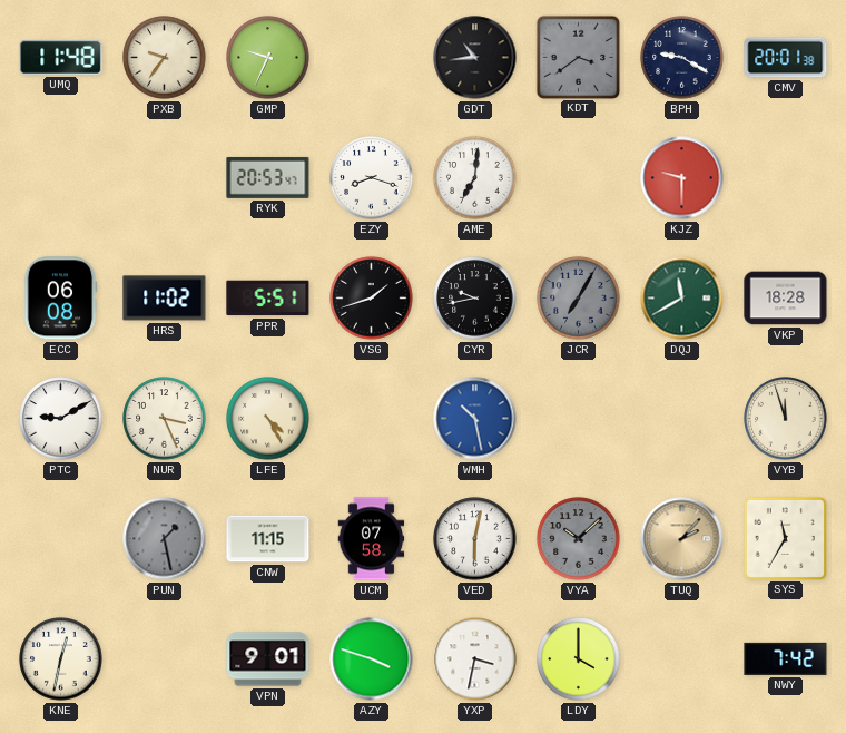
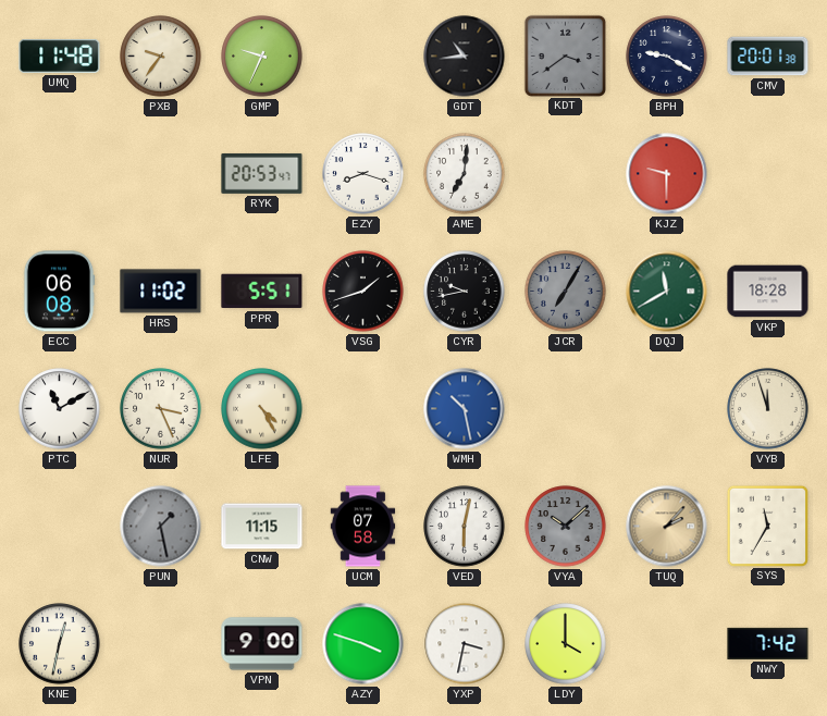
PTC: 9:10 -> 11:10 (60, 409)
VPN: 9:01 -> 9:00 (262, 644)
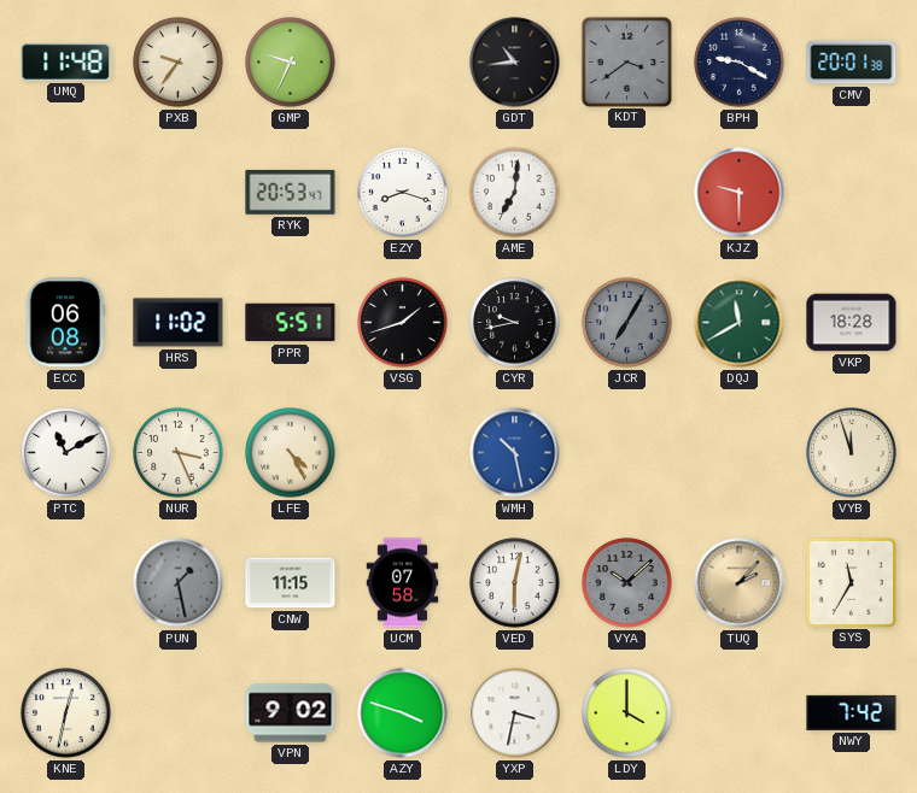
VPN: 9:00 -> 9:02 (291, 713)
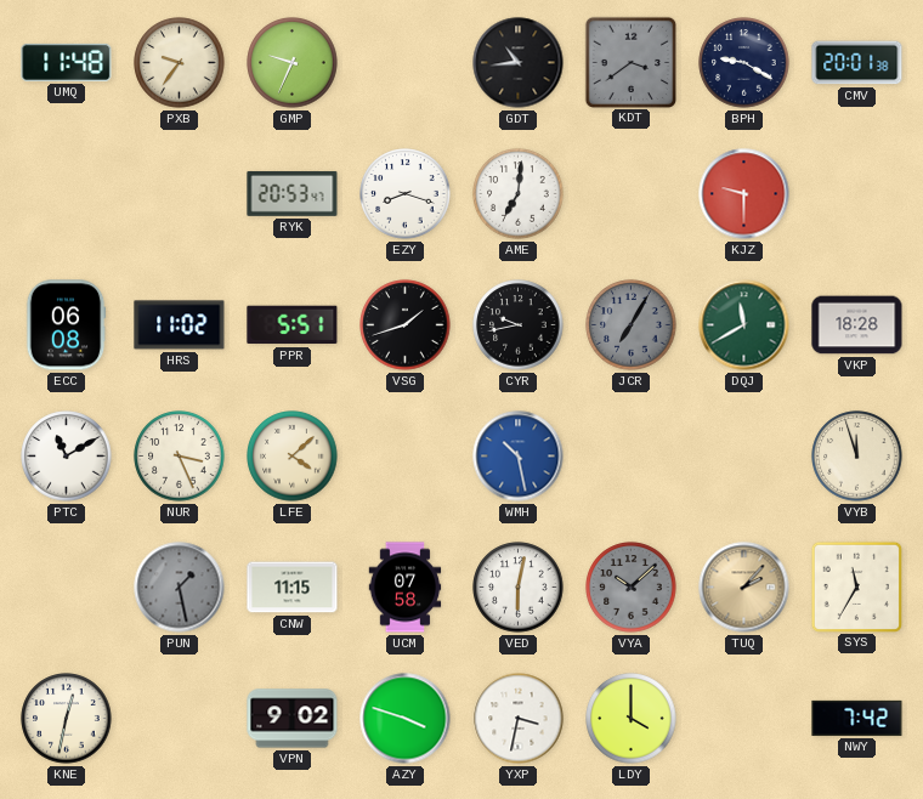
LFE: 4:25 -> 4:08 (293, 457)
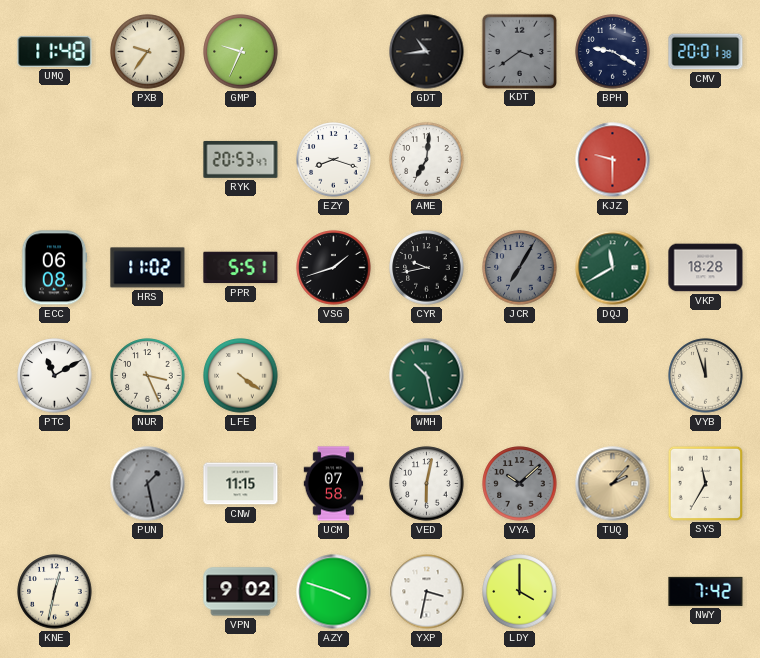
LFE: 4:08 -> 4:21 (241, 376)
WMH dial: blue -> green (427, 376)
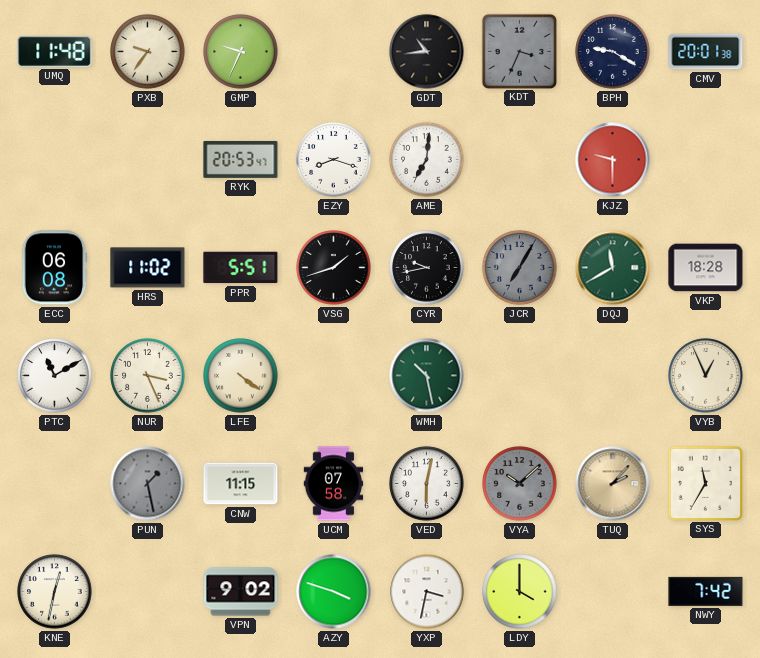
KDT: 3:39 -> 3:34 (519, 51)
VYB: 11:57 -> 12:56 (706, 376)
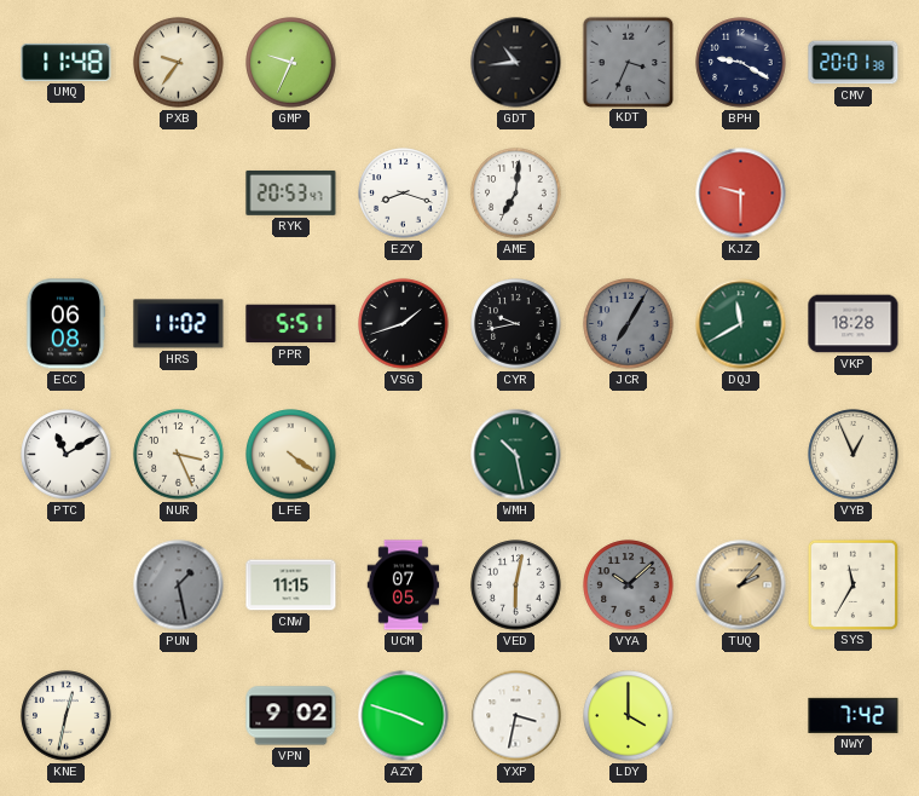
UCM: 07:58 -> 07:05 (404, 586)
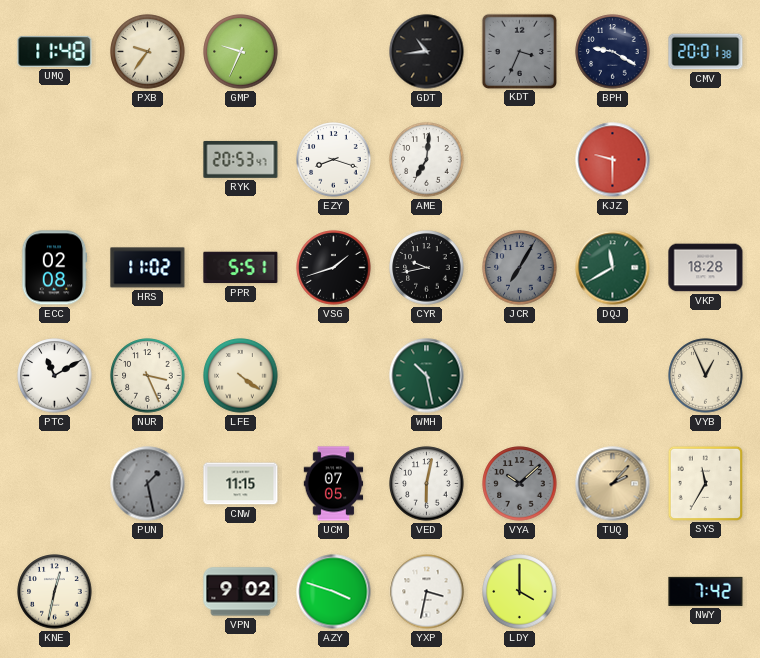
ECC: 06:08 -> 02:08 (54, 268)
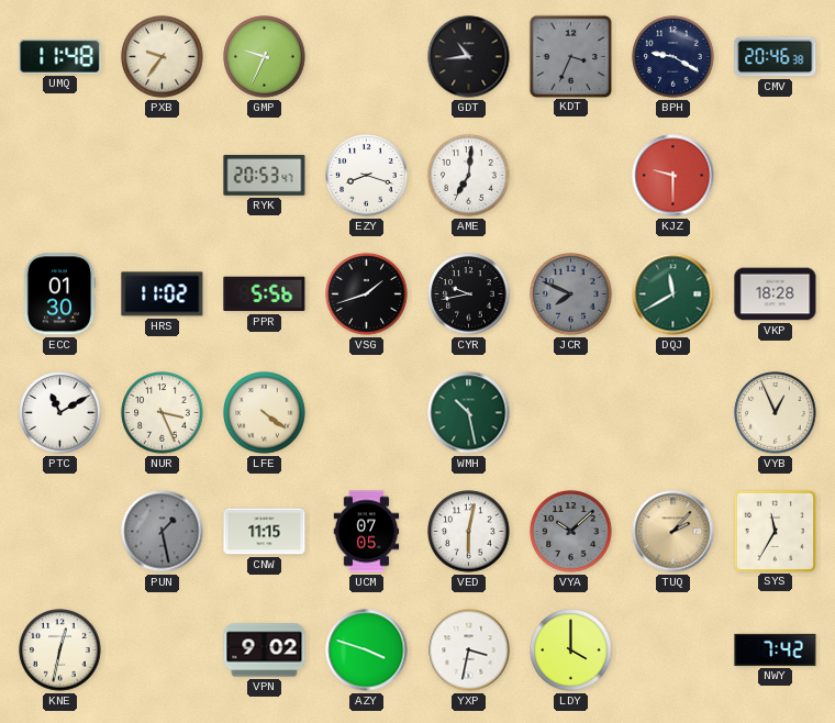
CMV: 20:01 -> 20:46 (776, 57)
ECC: 02:08 -> 01:30 (59, 294)
PPR: 5:51 -> 5:56 (265, 294)
JCR: 7:05 -> 7:49 (571, 294)
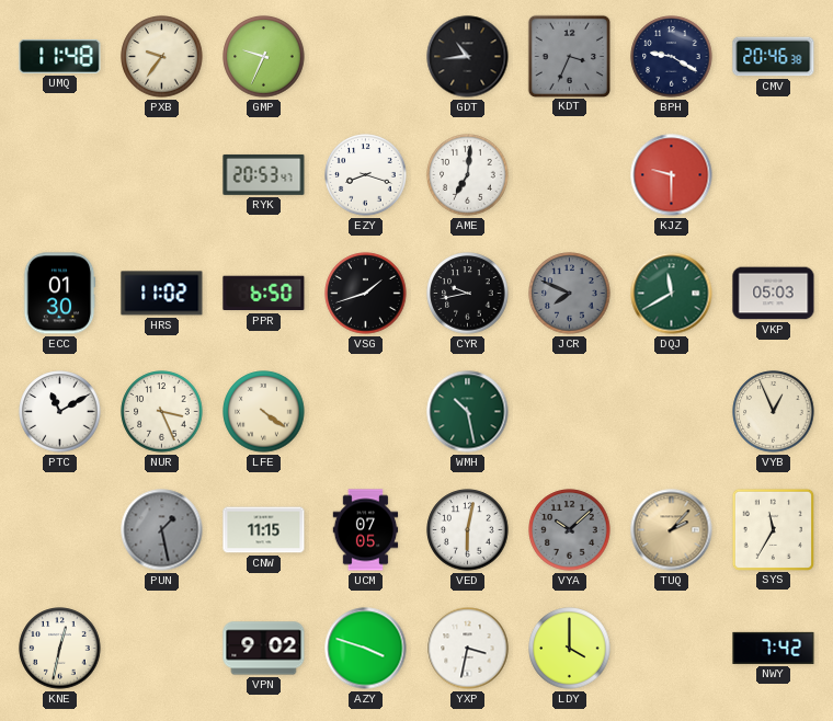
PPR: 5:56 -> 6:50 (264, 294)
VKP: 18:28 -> 05:03 (774, 294)
